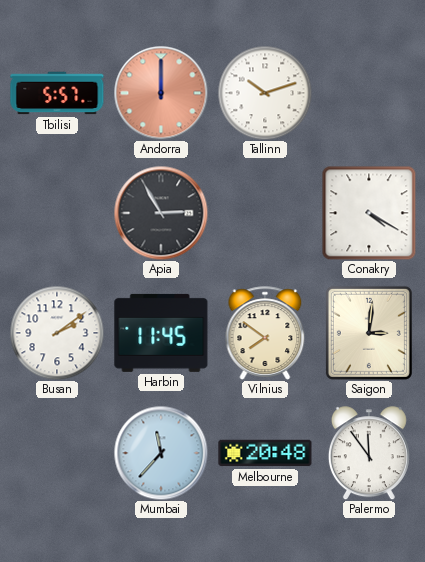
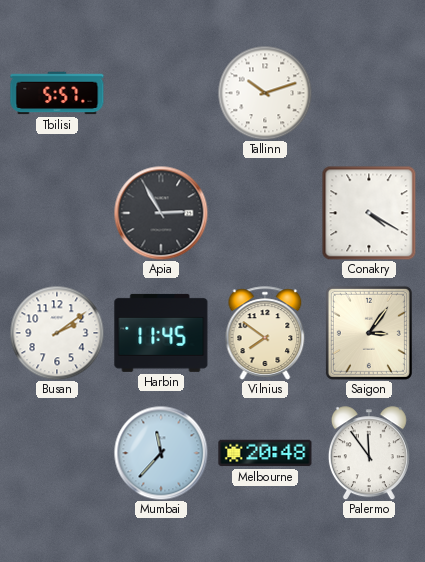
Andorra: 12:00 -> none (161, 93)
Saigon: 3:01 -> 3:06 (369, 333)
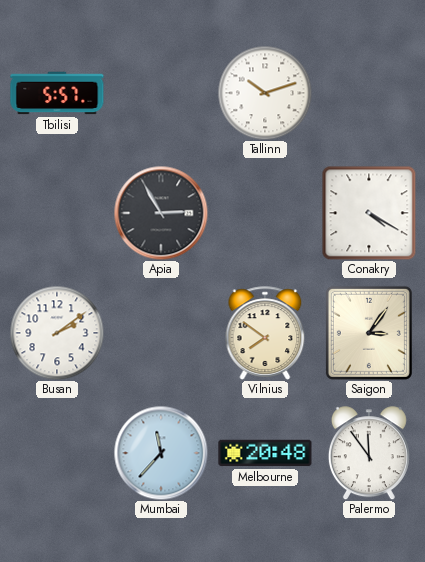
Harbin: 11:45 -> none (161, 333)
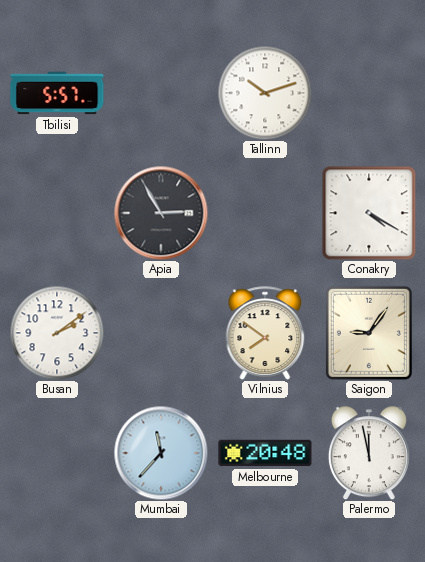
Saigon: 3:06 -> 9:06 (369, 333)
Palermo: 11:54 -> 11:58 (369, 453)
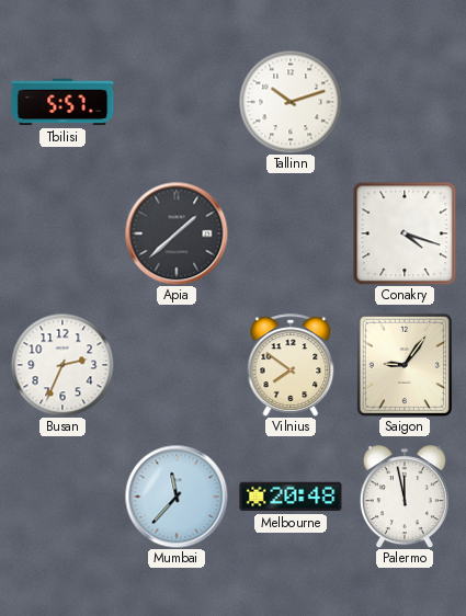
Apia: 2:55 -> 1:38 (177, 233)
Conakry: 4:20 -> 4:18 (405, 233)
Busan: 2:09 -> 2:34 (62, 365)
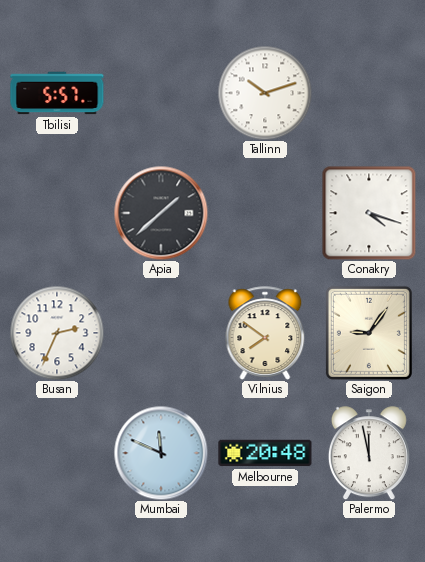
Mumbai: 11:37 -> 11:49 (161, 453)
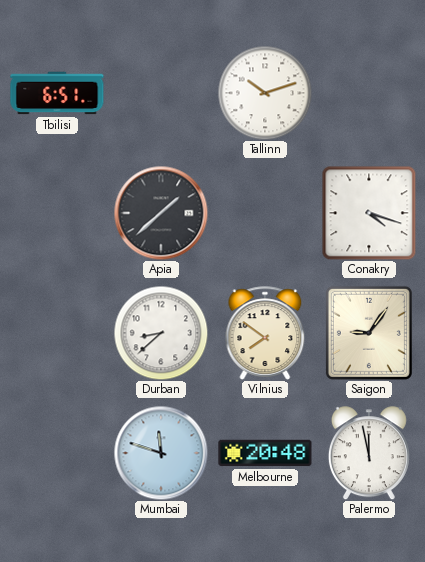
Tbilisi: 5:57 -> 6:51 (57, 93)
Busan: 2:34 -> none (57, 333)
Durban: none -> 8:38 (161, 333)
Mumbai: 11:49 -> 11:48 (161, 453)
